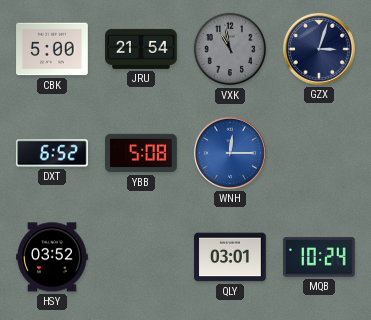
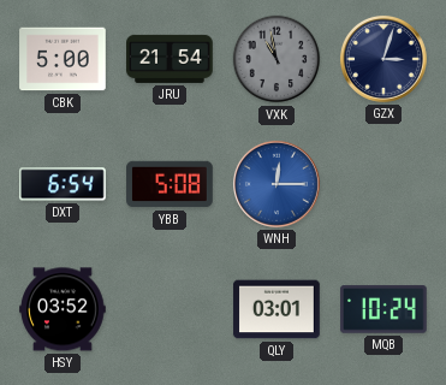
DXT: 6:52 -> 6:54 (63, 184)
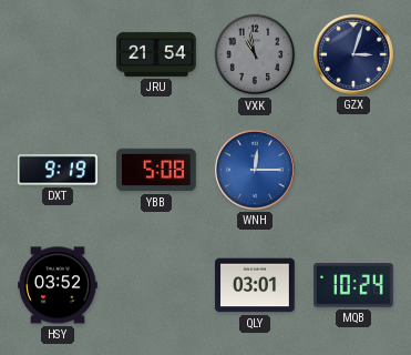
CBK: 5:00 -> none (63, 59)
DXT: 6:54 -> 9:19 (58, 170)
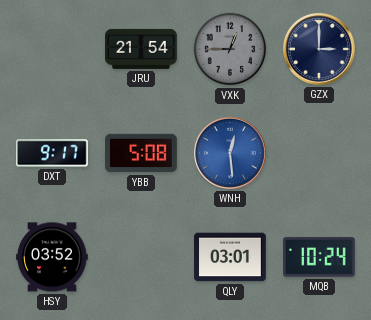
VXK: 10:58 -> 12:45 (230, 49)
GZX: 3:03 -> 3:00 (319, 49)
DXT: 9:19 -> 9:17 (52, 153)
WNH: 12:15 -> 12:29 (230, 153)
